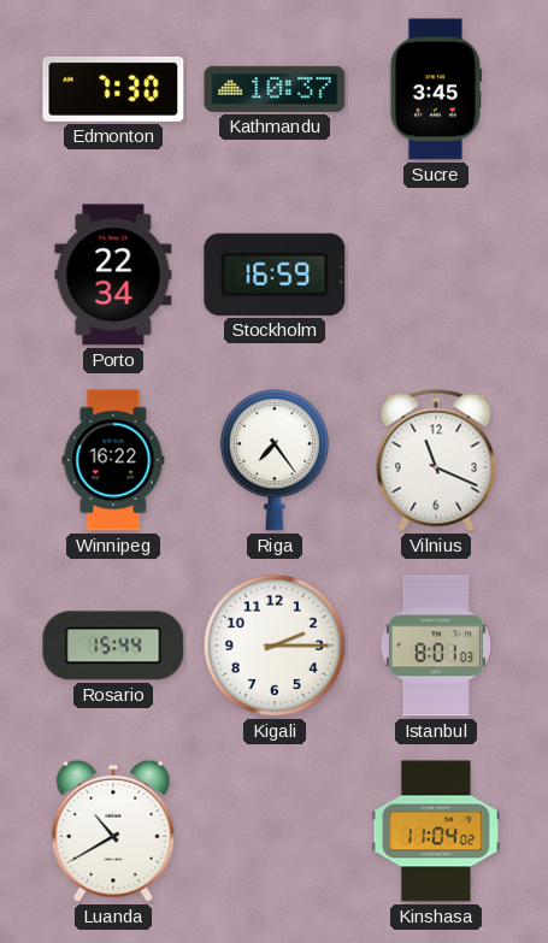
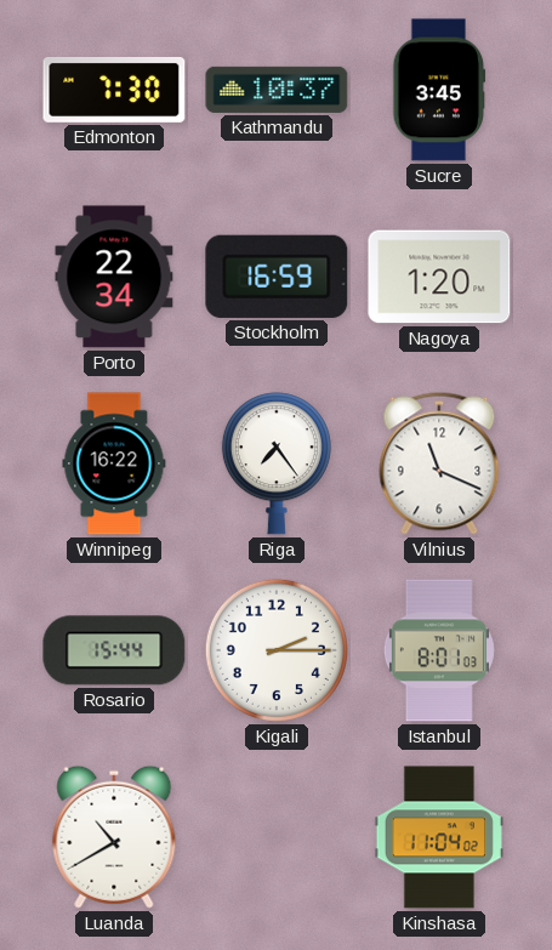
Nagoya: none -> 1:20 (439, 277)
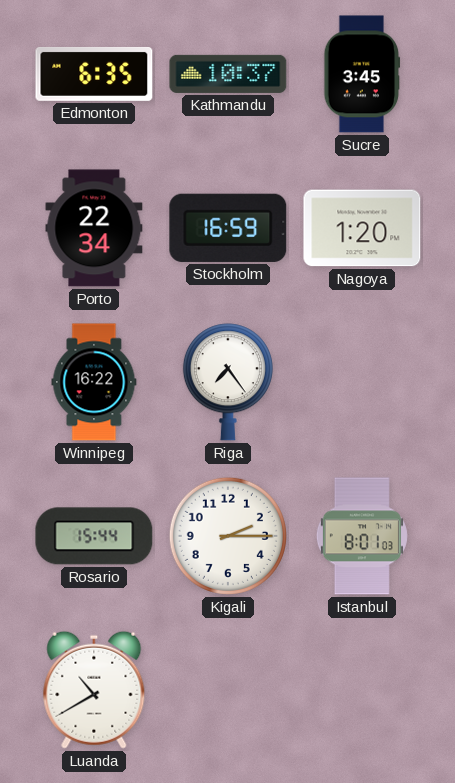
Edmonton: 7:30 -> 6:35 (94, 74)
Vilnius: 11:19 -> none (439, 463)
Kinshasa: 11:04 -> none (438, 837)
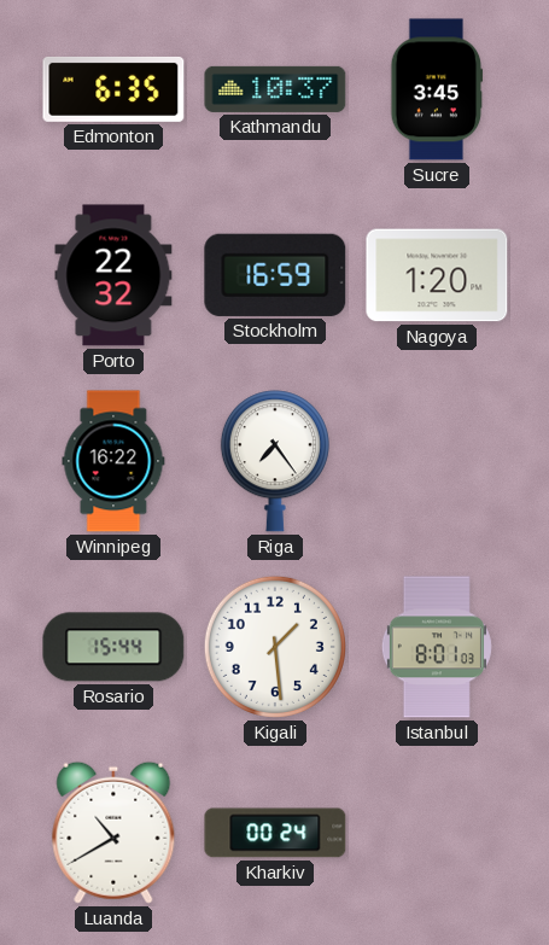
Porto: 22:34 -> 22:32 (113, 275)
Kigali: 2:15 -> 1:29 (275, 647)
Kharkiv: none -> 00:24 (275, 833)
